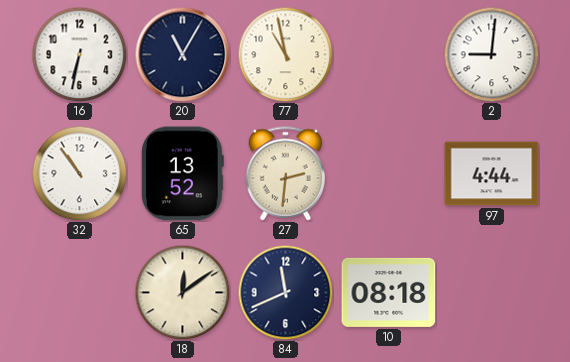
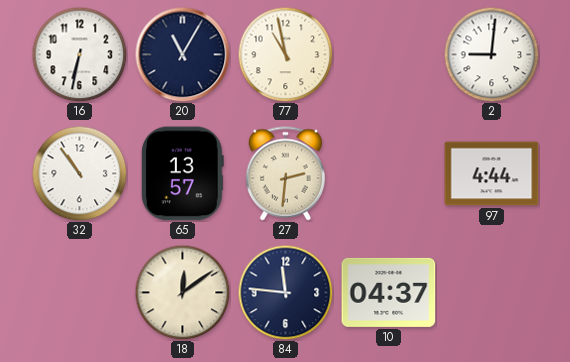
65: 13:52 -> 13:57 (182, 174)
84: 11:41 -> 11:46 (285, 292)
10: 08:18 -> 04:37 (389, 292)
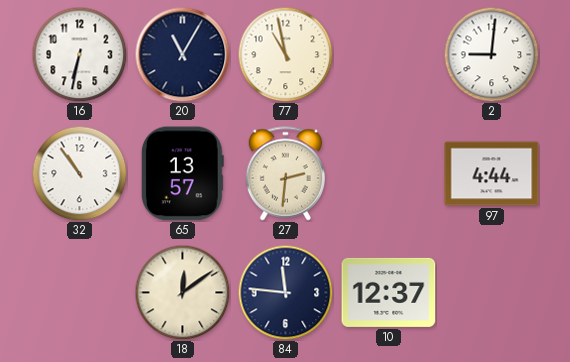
10: 04:37 -> 12:37 (389, 292)
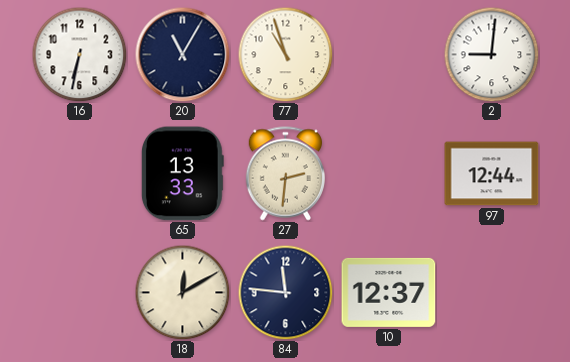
77: 10:58 -> 10:57 (285, 54)
32: 10:54 -> none (79, 173)
65: 13:57 -> 13:33 (182, 174)
97: 4:44 -> 12:44 (492, 174)
18: 12:09 -> 12:10 (182, 292)
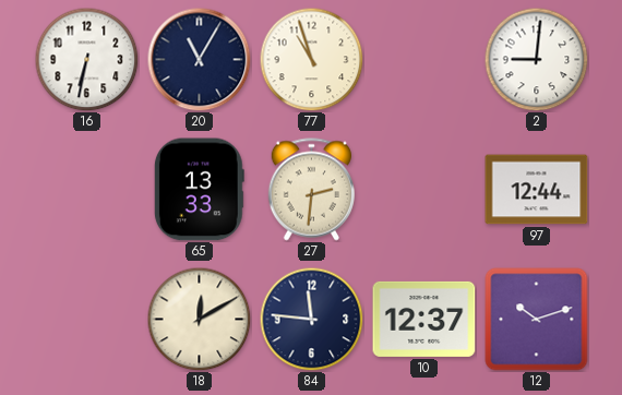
12: none -> 10:12 (537, 320)
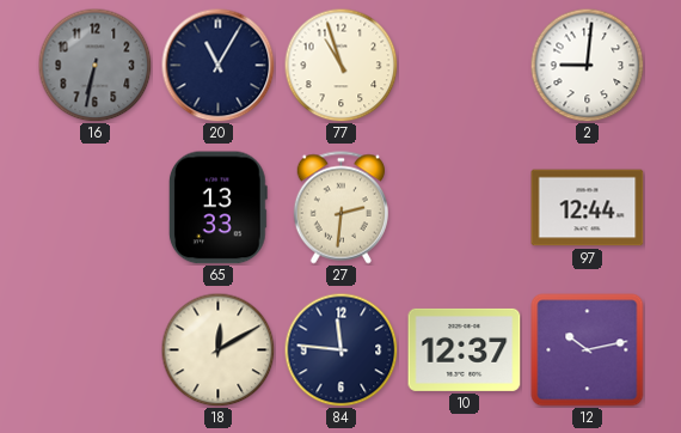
16 dial: white -> grey (94, 65)
12: 10:12 -> 10:13 (588, 350)
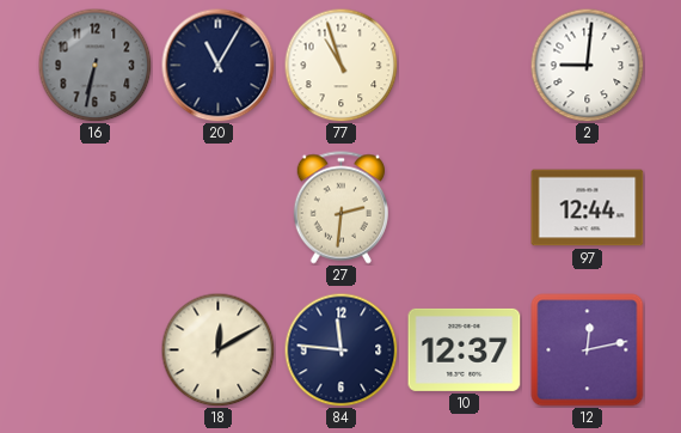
65: 13:33 -> none (217, 208)
12: 10:13 -> 12:13 (588, 350)
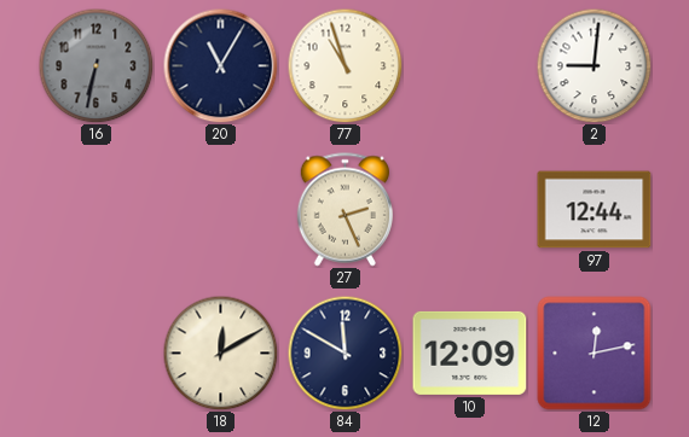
27: 2:31 -> 2:26 (344, 210)
84: 11:46 -> 11:50 (344, 352)
10: 12:37 -> 12:09 (470, 352)
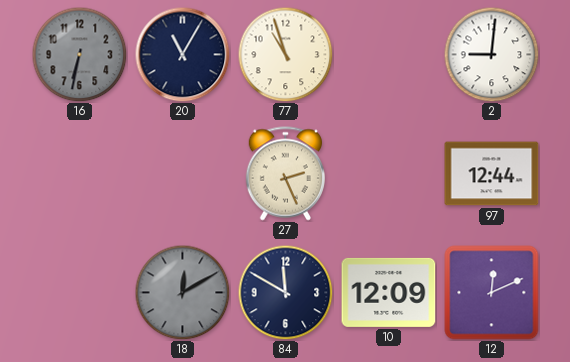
18 dial: cream -> grey (182, 292)
12: 12:13 -> 12:11 (492, 293)
